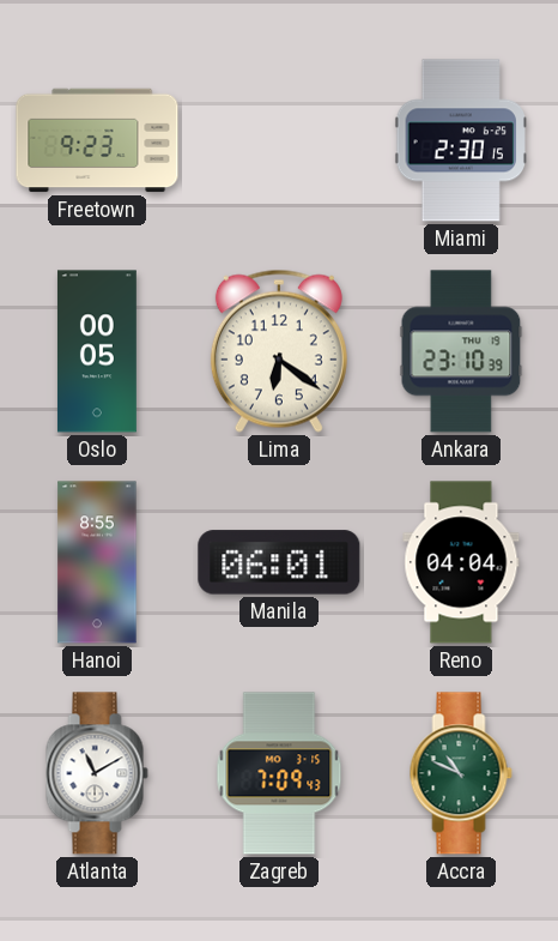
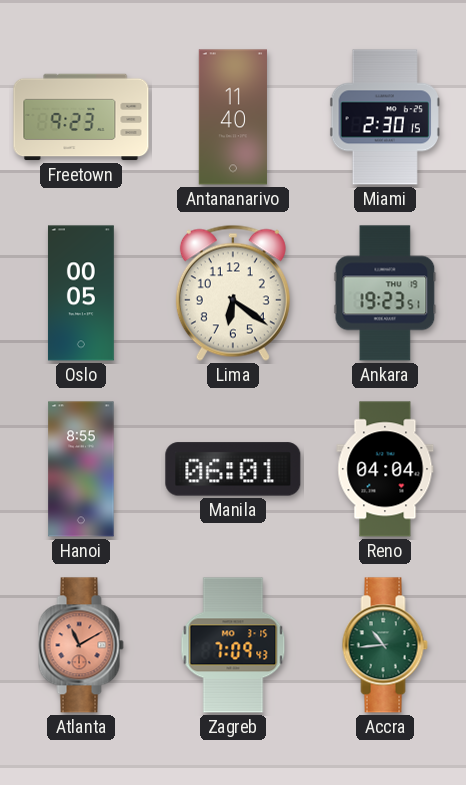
Antananarivo: none -> 11:40 (232, 117)
Ankara: 23:10 -> 19:23 (385, 293)
Atlanta dial: white -> salmon (81, 645)
Accra: 10:49 -> 10:44 (385, 645)
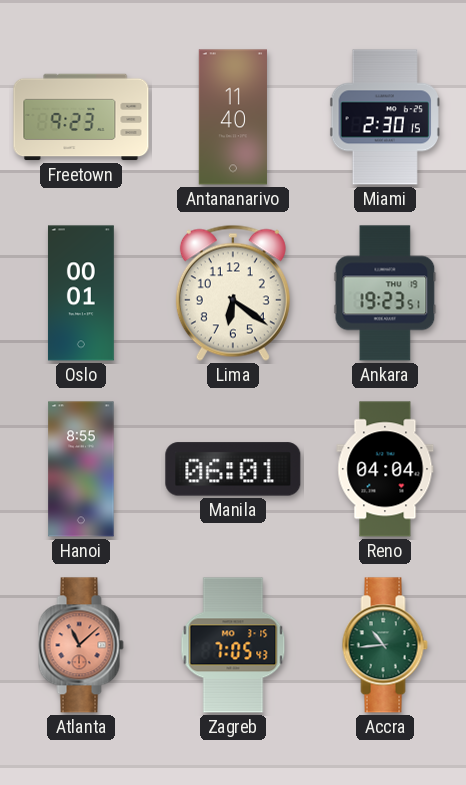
Oslo: 00:05 -> 00:01 (81, 293)
Atlanta: 11:10 -> 11:08 (81, 645)
Zagreb: 7:09 -> 7:05 (233, 645)
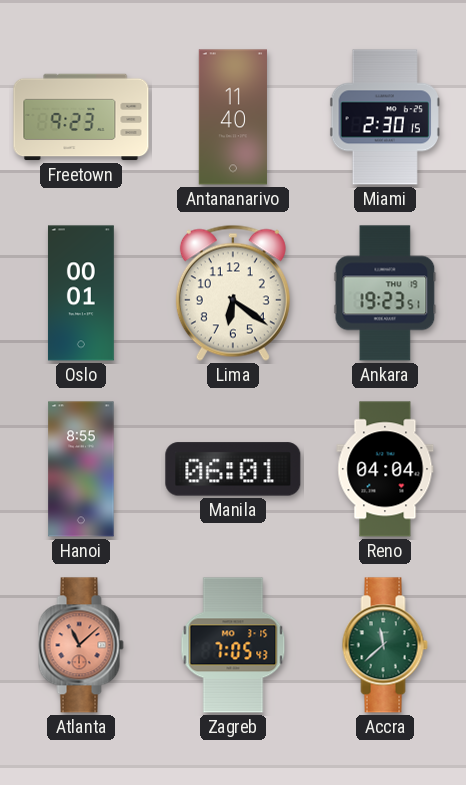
Accra: 10:44 -> 11:38 (385, 645)
